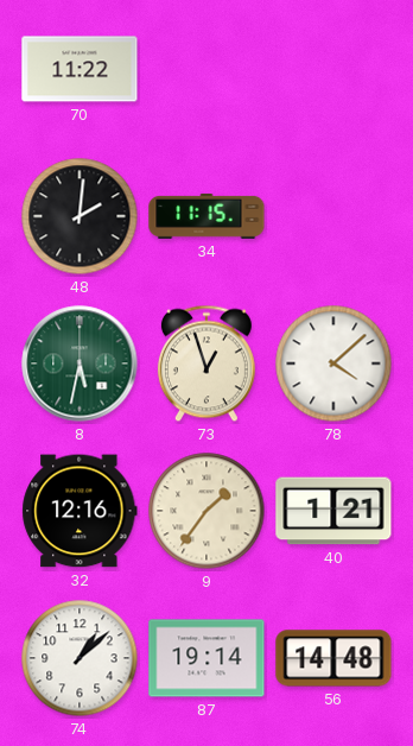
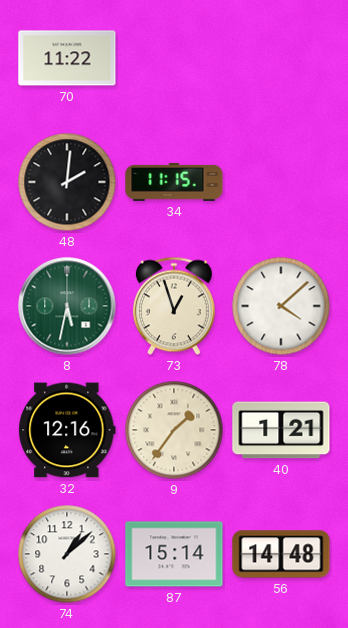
87: 19:14 -> 15:14 (174, 554)
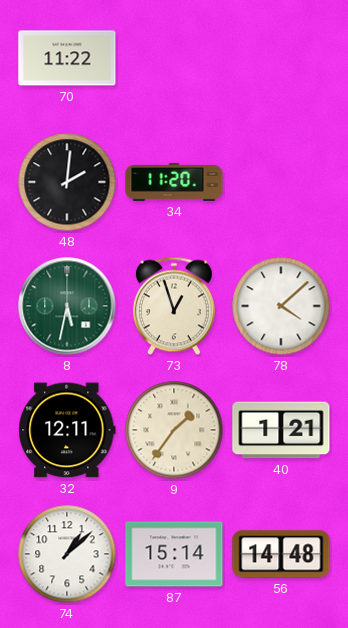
34: 11:15 -> 11:20 (174, 182)
32: 12:16 -> 12:11 (67, 430)
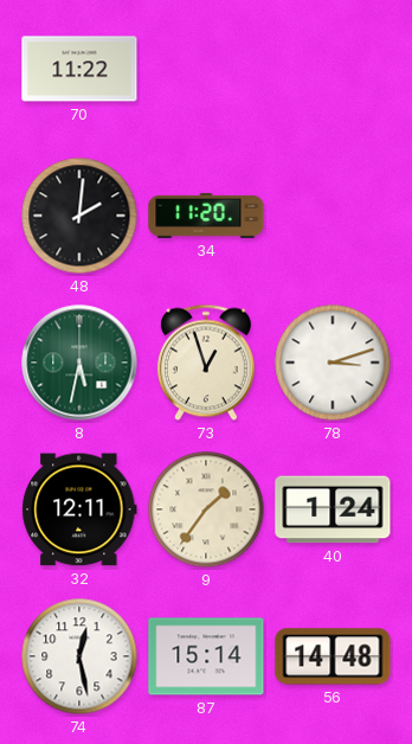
78: 4:08 -> 3:12 (333, 363)
40: 1:21 -> 1:24 (333, 509)
74: 1:08 -> 12:28 (79, 656)
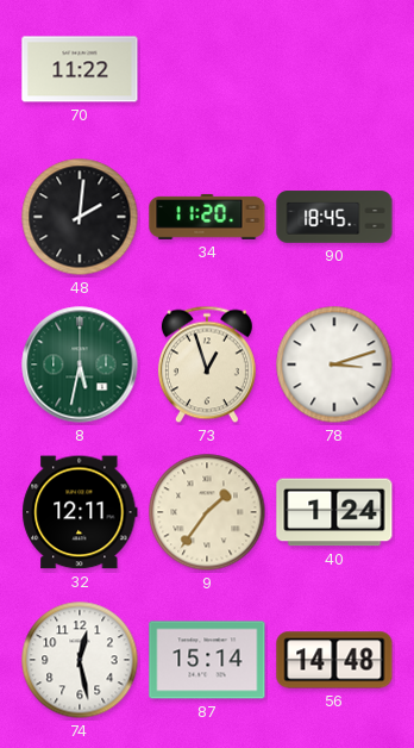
90: none -> 18:45 (334, 217)
